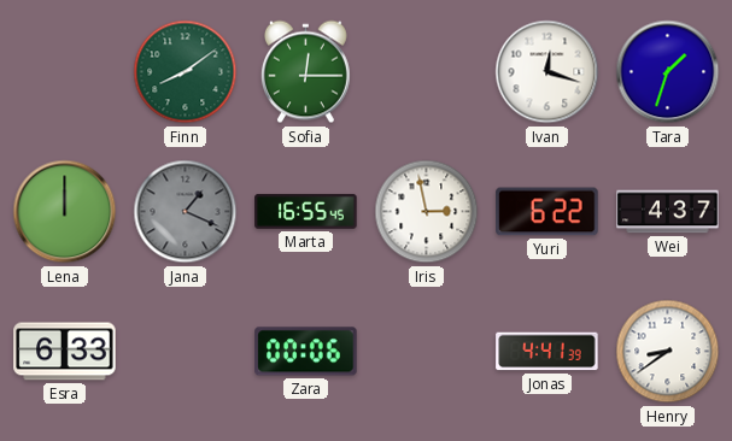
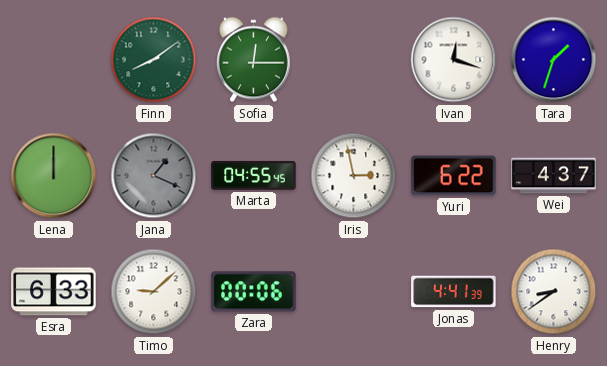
Marta: 16:55 -> 04:55 (254, 176)
Timo: none -> 9:08 (154, 292)
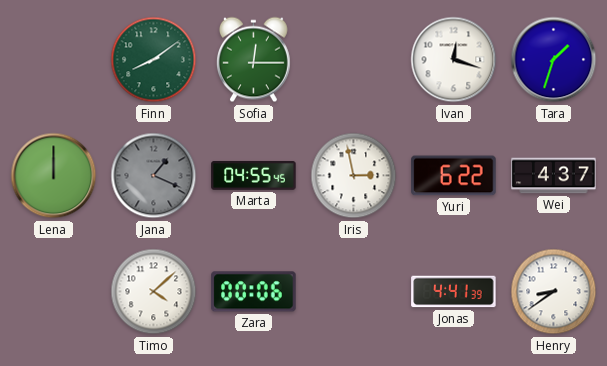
Esra: 6:33 -> none (54, 292)
Timo: 9:08 -> 4:08 (154, 292)
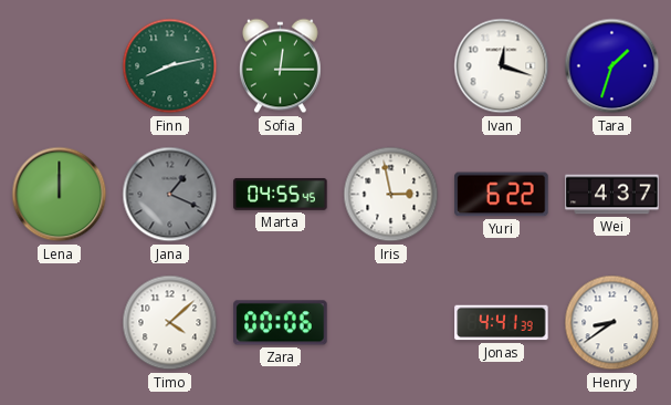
Finn: 8:09 -> 8:13 (170, 66)
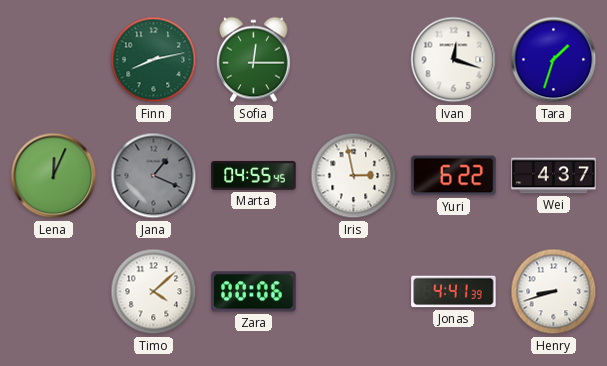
Lena: 12:00 -> 12:04 (54, 176)
Henry: 8:39 -> 8:42 (554, 292)
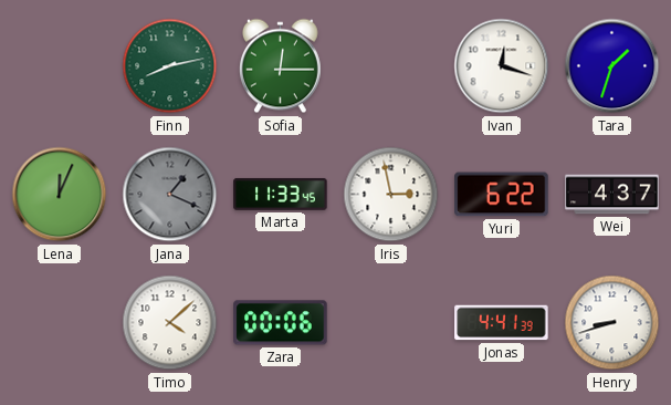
Marta: 04:55 -> 11:33 (281, 195)
